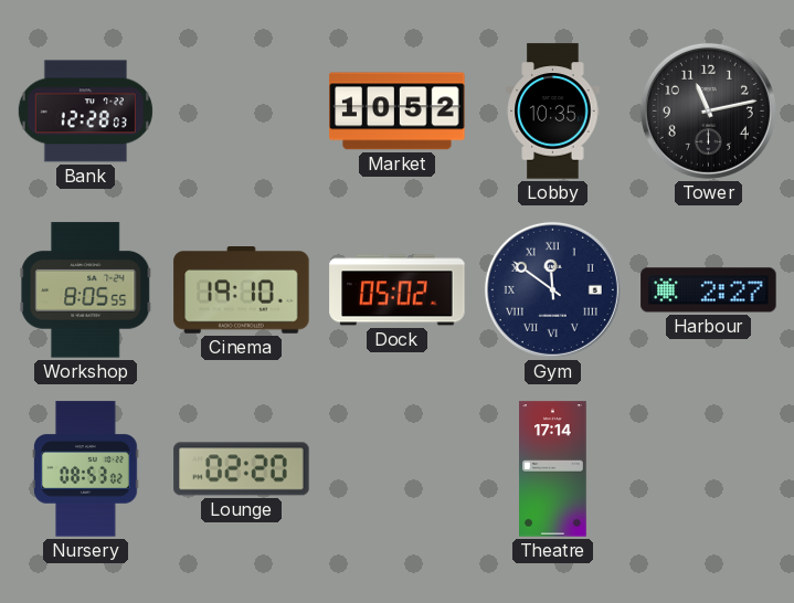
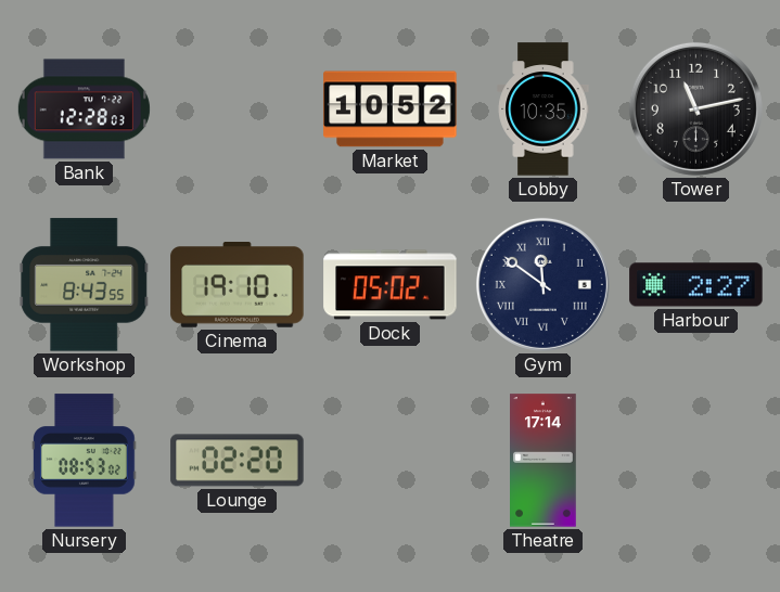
Workshop: 8:05 -> 8:43 (85, 285)
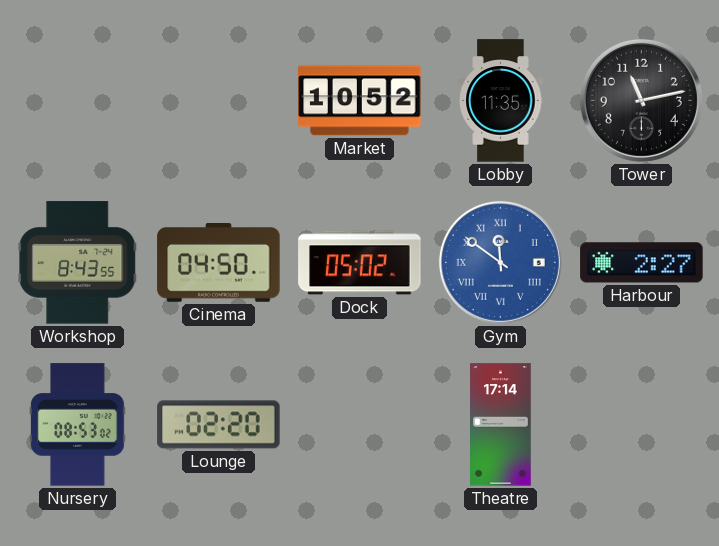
Bank: 12:28 -> none (84, 110)
Lobby: 10:35 -> 11:35 (501, 101)
Cinema: 19:10 -> 04:50 (219, 263)
Gym dial: navy -> blue (500, 262)
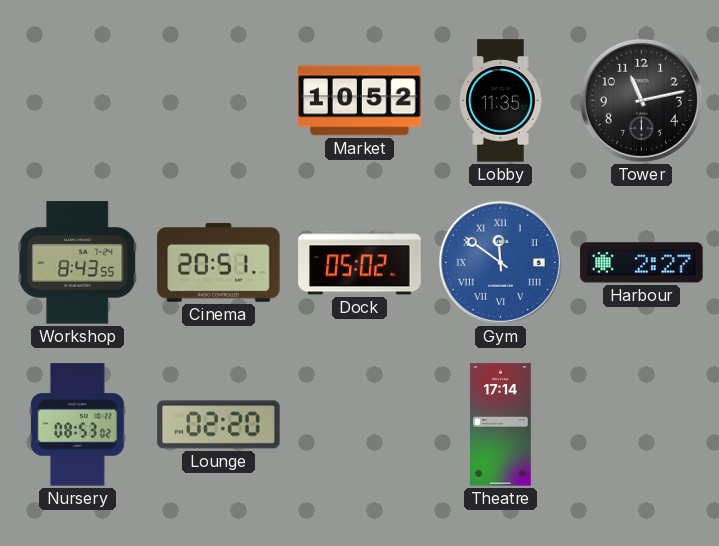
Cinema: 04:50 -> 20:51 (219, 263)
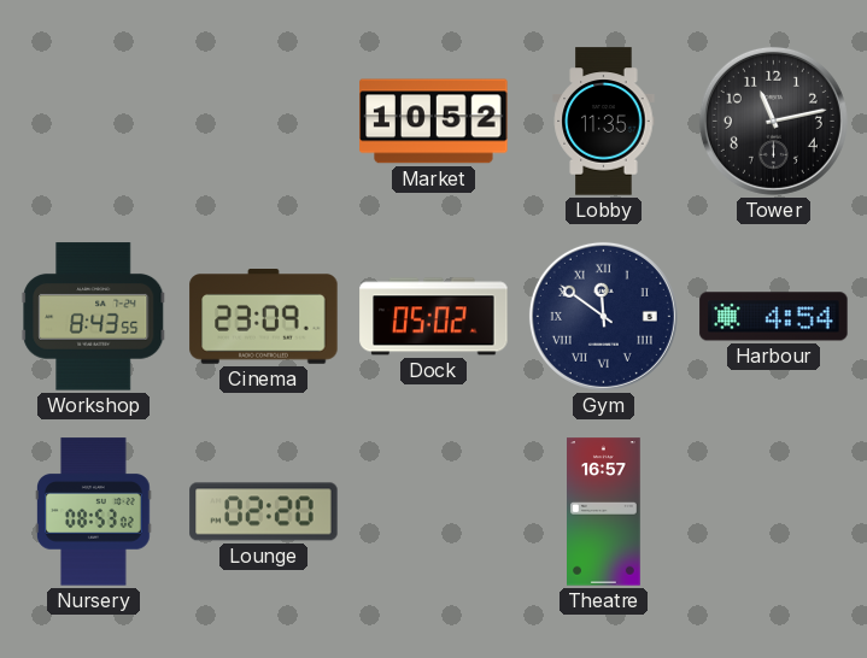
Cinema: 20:51 -> 23:09 (264, 317)
Gym dial: blue -> navy (603, 316)
Harbour: 2:27 -> 4:54 (774, 317)
Theatre: 17:14 -> 16:57 (604, 512)
